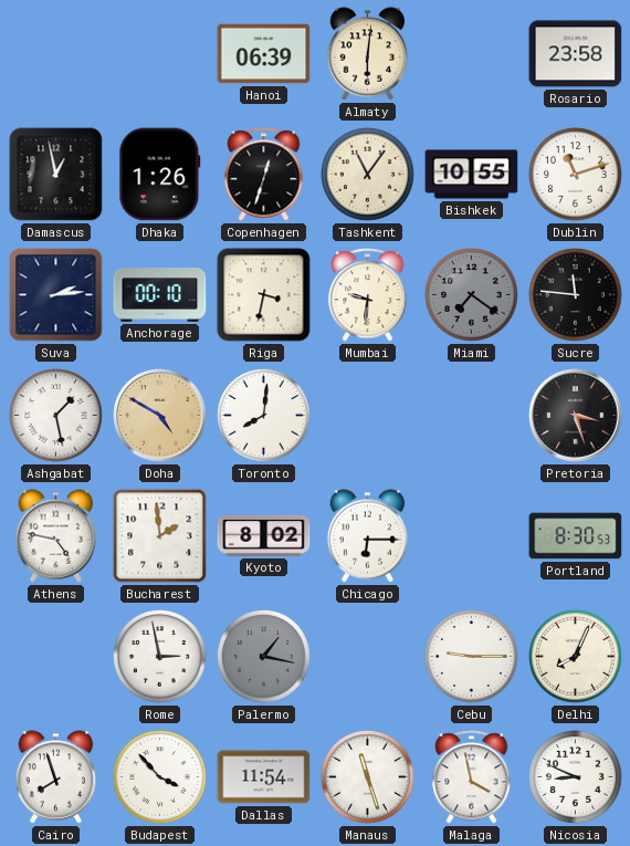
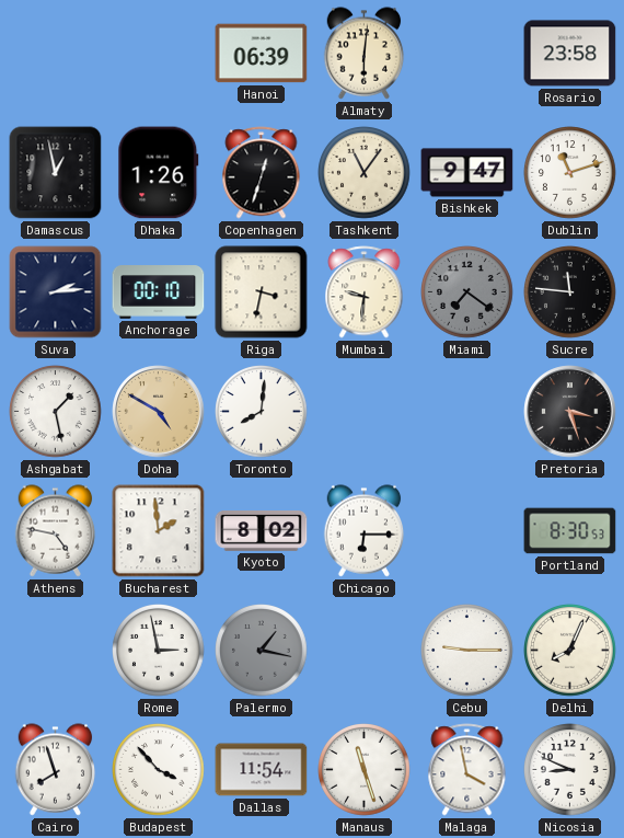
Bishkek: 10:55 -> 9:47 (467, 173)
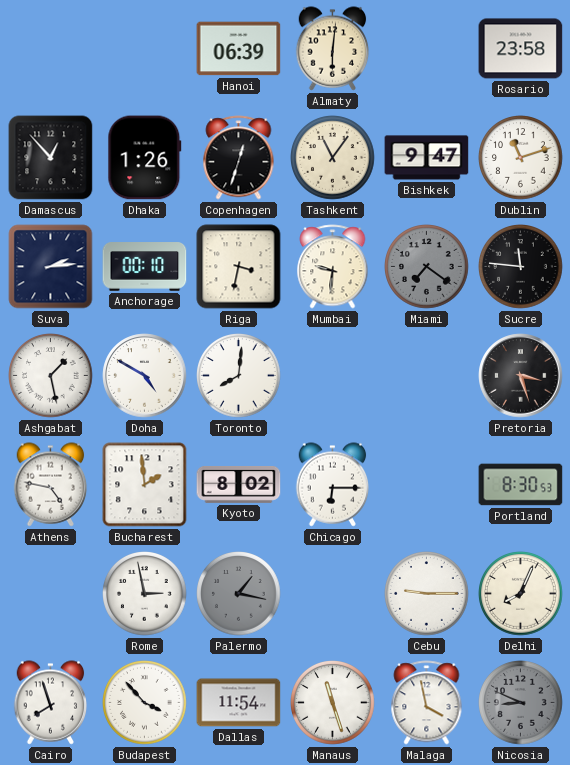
Damascus: 12:58 -> 12:53 (51, 158)
Doha dial: champagne -> white (145, 376)
Nicosia dial: white -> grey (521, 703)
